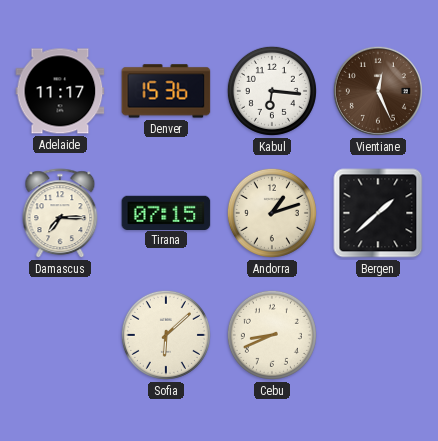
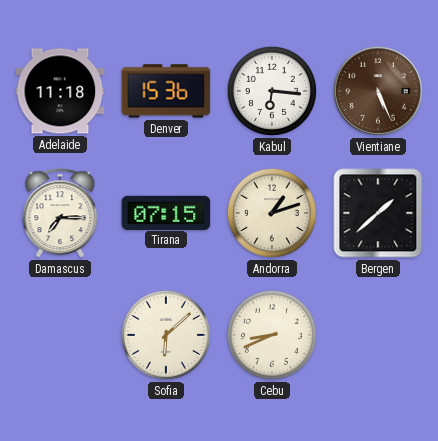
Adelaide: 11:17 -> 11:18 (60, 91)
Vientiane: 12:26 -> 5:26 (378, 91)
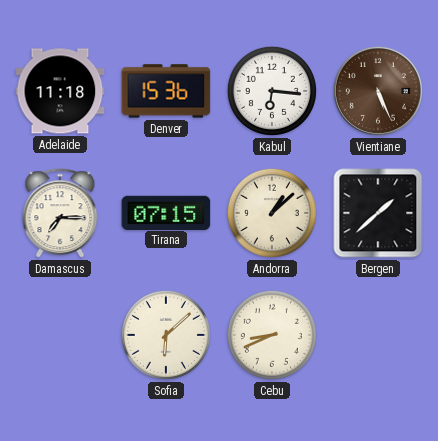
Andorra: 1:12 -> 1:08 (272, 213)
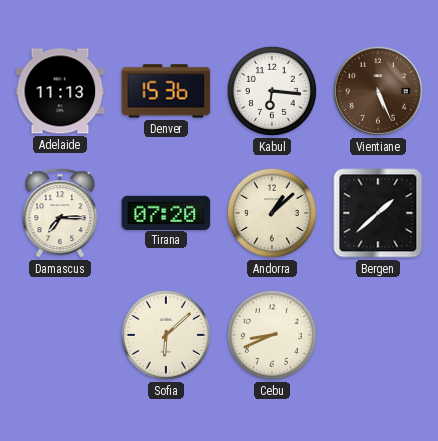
Adelaide: 11:18 -> 11:13 (60, 91)
Tirana: 07:15 -> 07:20 (166, 212)
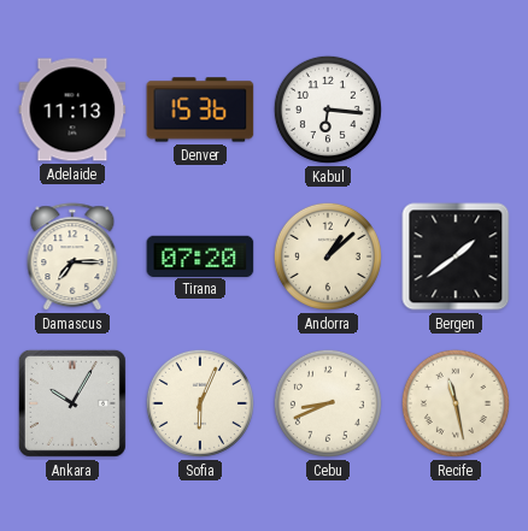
Vientiane: 5:26 -> none (378, 91)
Bergen: 1:38 -> 1:39 (456, 256)
Ankara: none -> 10:05 (72, 403)
Sofia: 6:08 -> 6:04 (200, 403)
Recife: none -> 11:28 (456, 403)
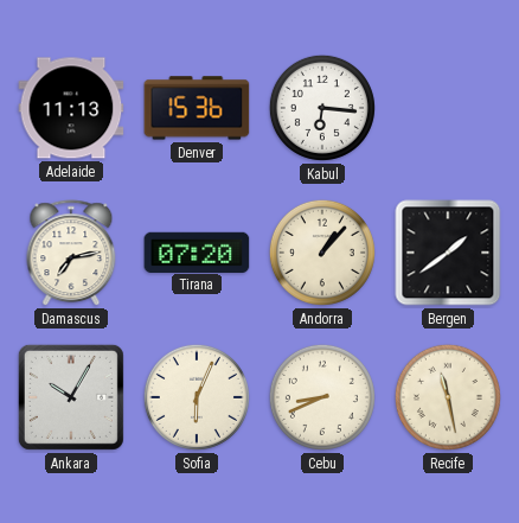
Damascus: 7:15 -> 7:13 (71, 254)
Andorra: 1:08 -> 1:07 (322, 253)
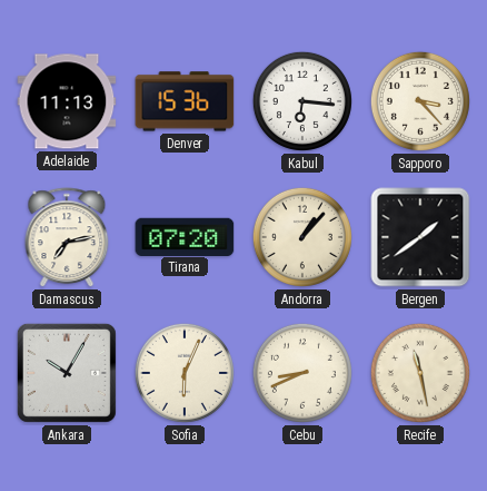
Sapporo: none -> 3:23 (420, 101)
